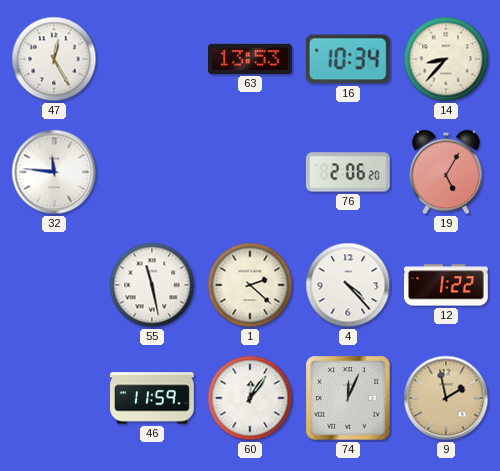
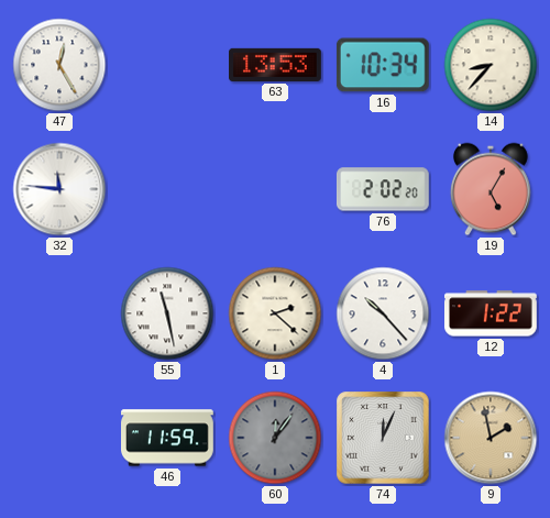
76: 2:06 -> 2:02 (383, 189)
4: 4:23 -> 10:23 (383, 313)
60 dial: white -> grey (275, 438)
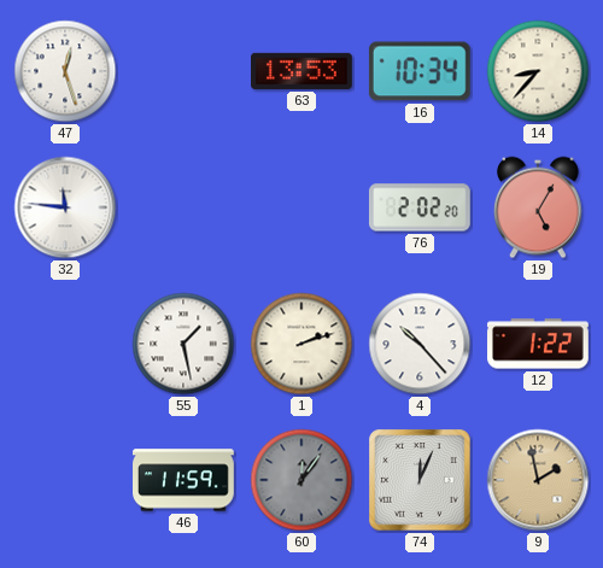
47: 12:25 -> 12:27 (65, 71)
55: 11:28 -> 1:28 (183, 344)
1: 2:22 -> 2:12 (301, 344)
